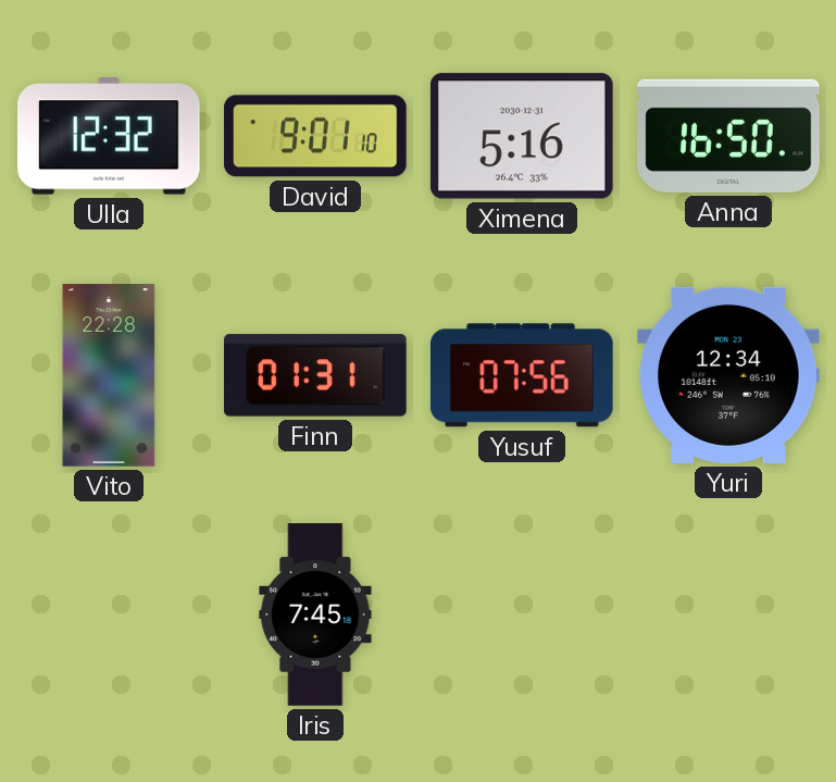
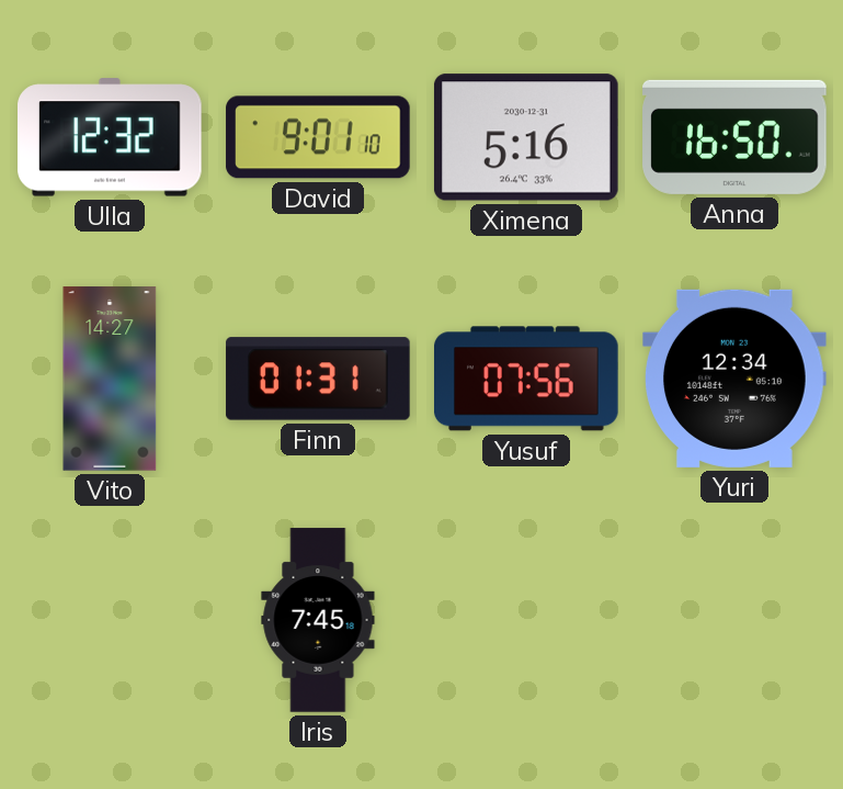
Vito: 22:28 -> 14:27 (110, 379)
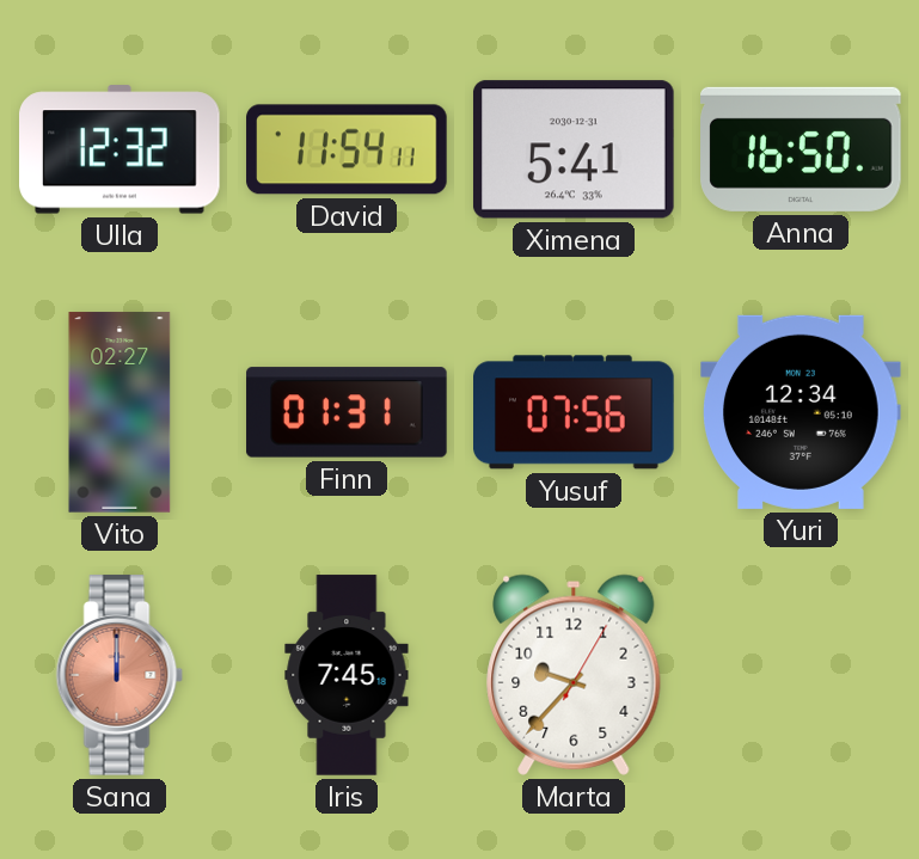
David: 9:01 -> 11:54 (347, 149)
Ximena: 5:16 -> 5:41 (574, 149)
Vito: 14:27 -> 02:27 (120, 412)
Sana: none -> 12:00 (120, 675)
Marta: none -> 9:37 (574, 675)
